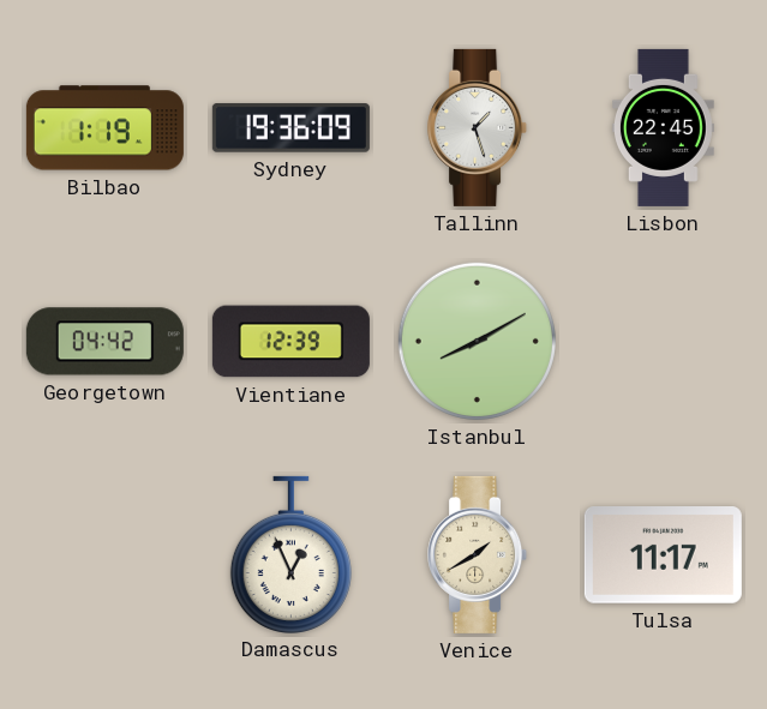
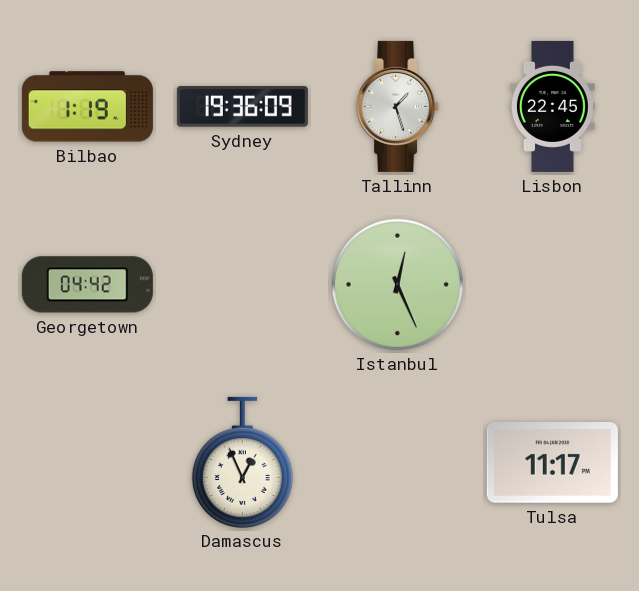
Vientiane: 12:39 -> none (290, 342)
Istanbul: 8:10 -> 12:26 (397, 284)
Venice: 1:40 -> none (478, 554)
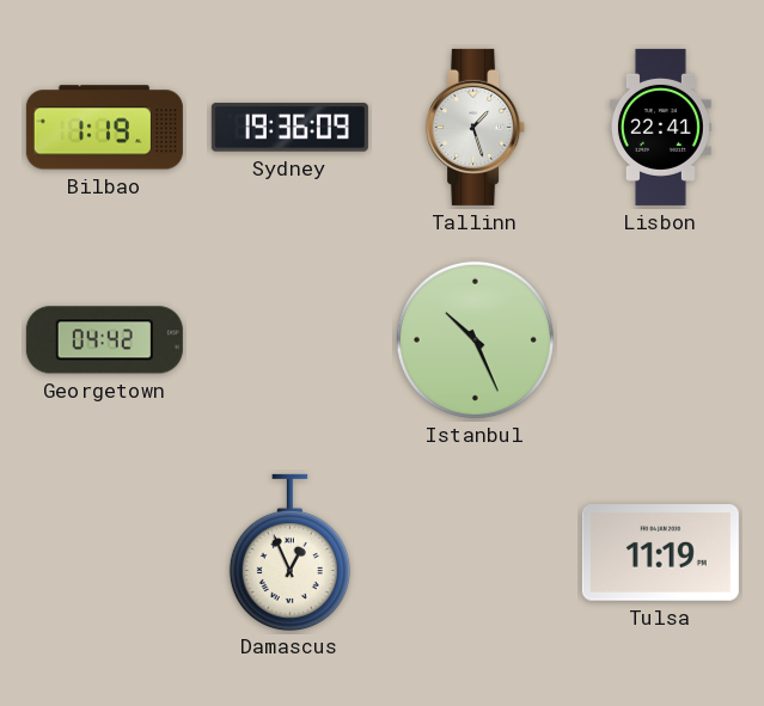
Lisbon: 22:45 -> 22:41 (660, 127)
Istanbul: 12:26 -> 10:26 (475, 339)
Tulsa: 11:17 -> 11:19 (660, 553)
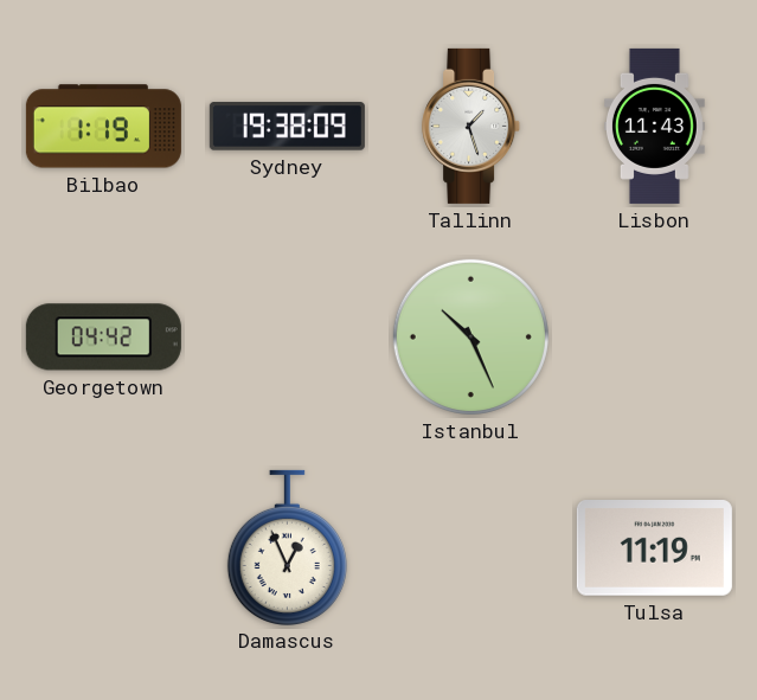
Sydney: 19:36 -> 19:38 (287, 127)
Lisbon: 22:41 -> 11:43 (654, 126)
